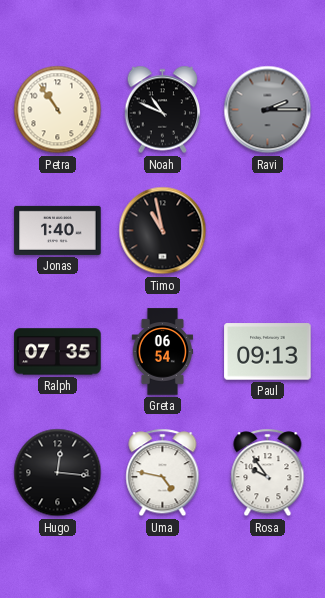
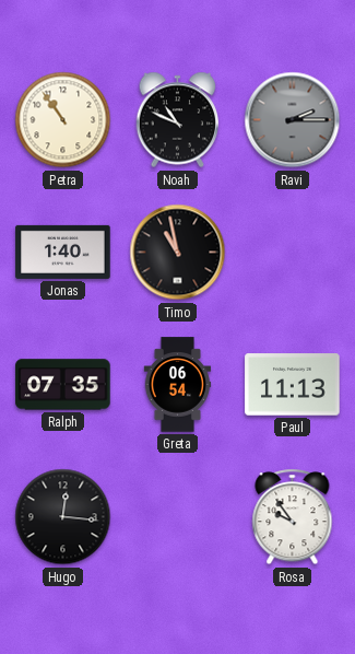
Paul: 09:13 -> 11:13 (293, 385)
Uma: 4:47 -> none (163, 473)
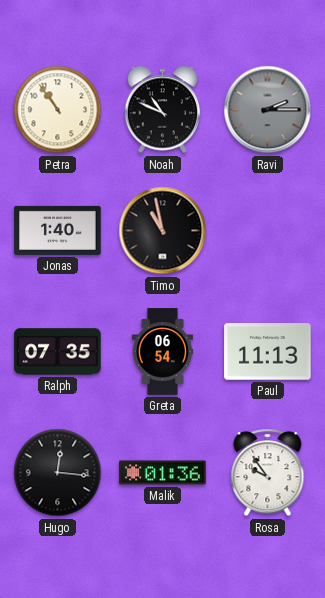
Malik: none -> 01:36 (163, 473)
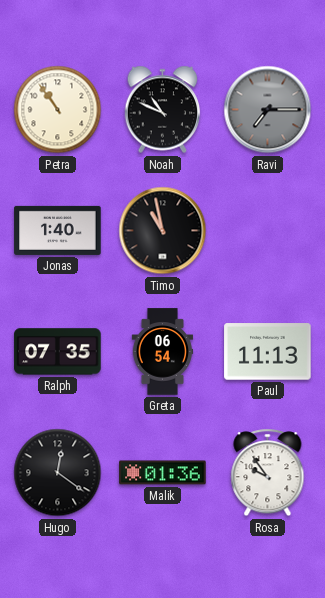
Ravi: 2:15 -> 7:15 (268, 110)
Hugo: 12:16 -> 12:21 (58, 473)
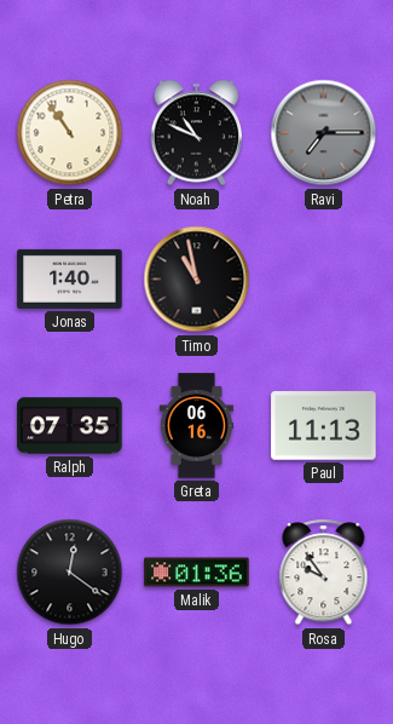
Greta: 06:54 -> 06:16 (197, 426)
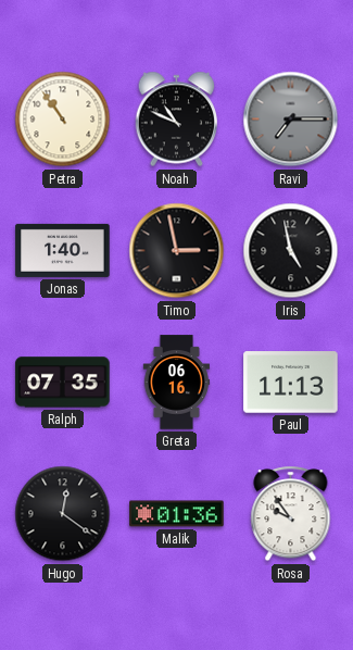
Timo: 10:58 -> 2:58 (177, 251)
Iris: none -> 4:58 (291, 251)
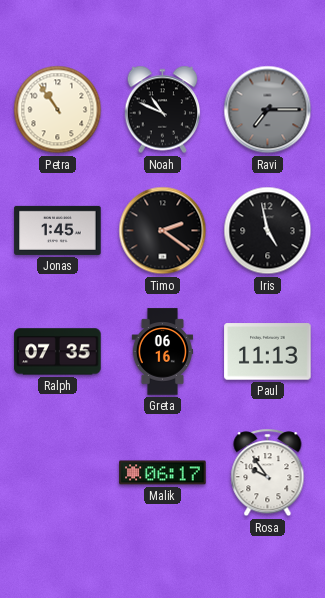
Jonas: 1:40 -> 1:45 (58, 230)
Timo: 2:58 -> 2:21 (163, 231)
Hugo: 12:21 -> none (63, 514)
Malik: 01:36 -> 06:17 (163, 473)
